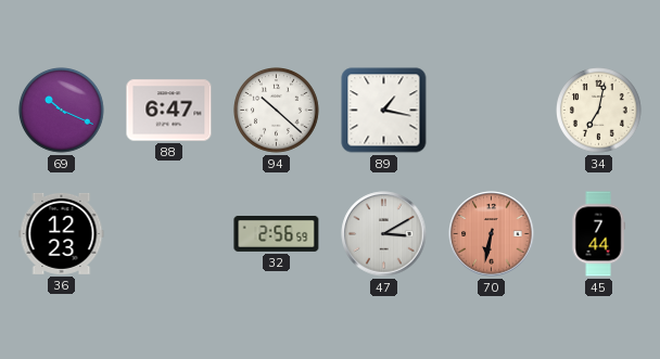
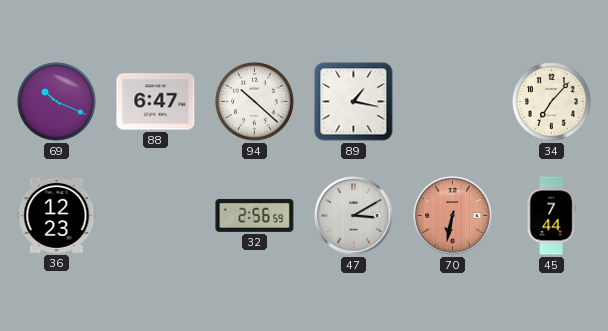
34: 7:02 -> 7:07 (552, 102)
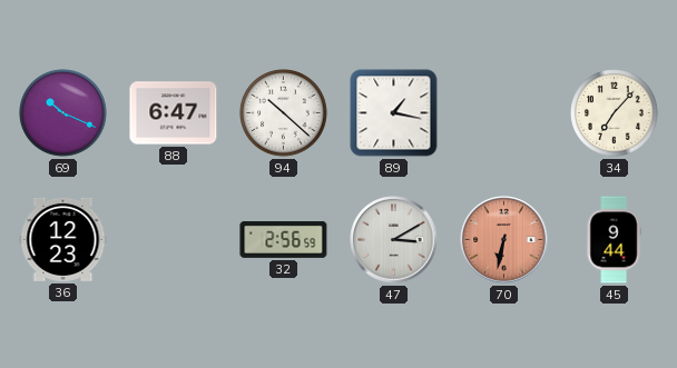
45: 7:44 -> 9:44 (614, 240)
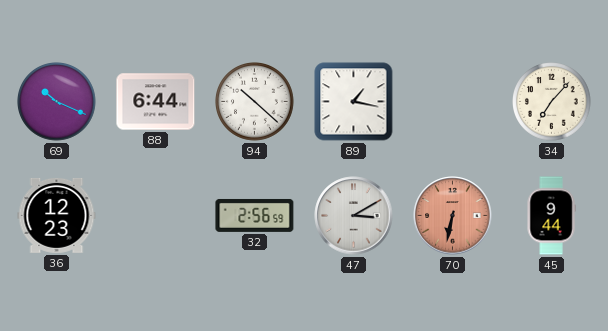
88: 6:47 -> 6:44 (156, 102)
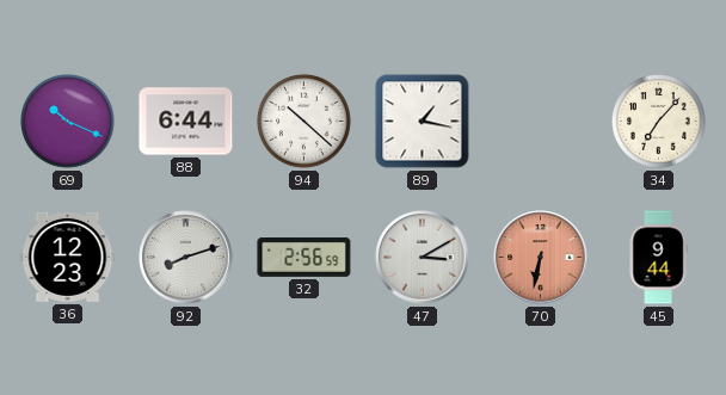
92: none -> 8:12 (186, 258)
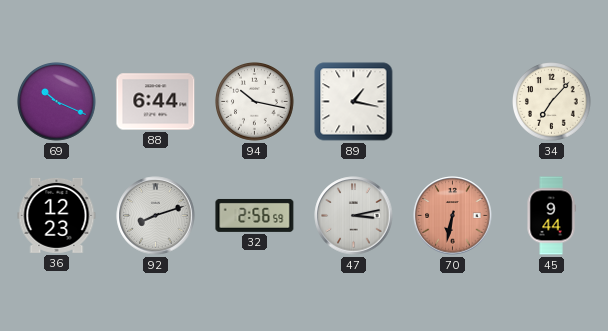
94: 10:22 -> 10:17 (255, 102)
47: 3:10 -> 3:13 (354, 216)
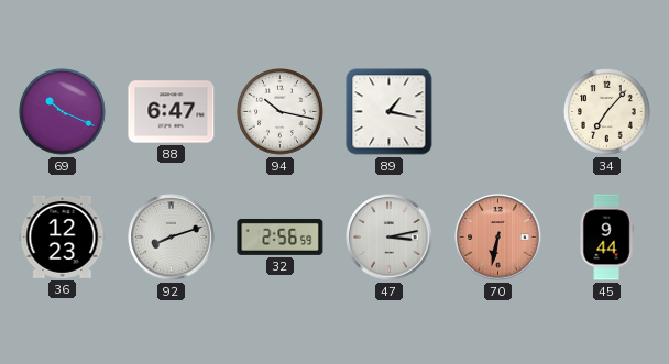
88: 6:44 -> 6:47 (172, 112)
